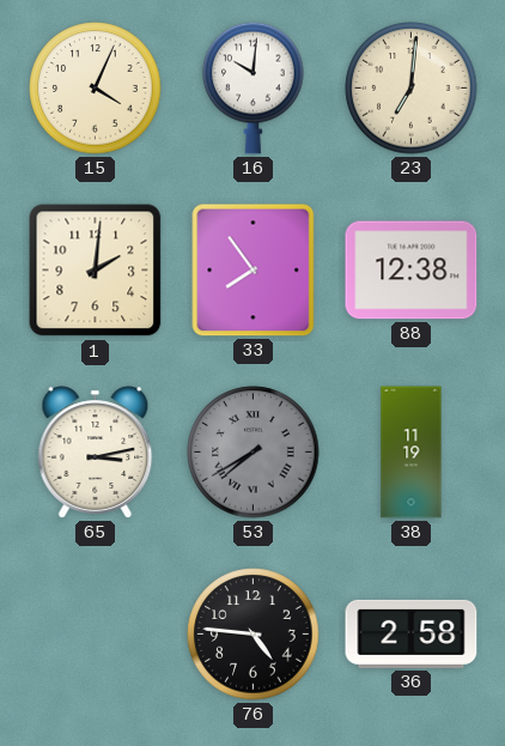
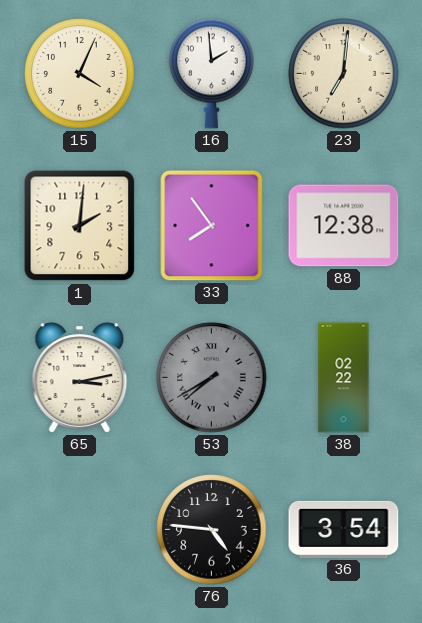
16: 10:01 -> 1:59 (212, 73)
38: 11:19 -> 02:22 (344, 378)
36: 2:58 -> 3:54 (344, 529)
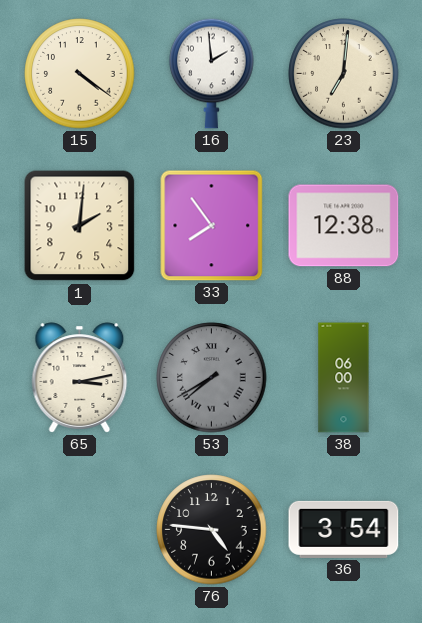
15: 4:04 -> 4:21 (80, 74)
38: 02:22 -> 06:00 (344, 378)
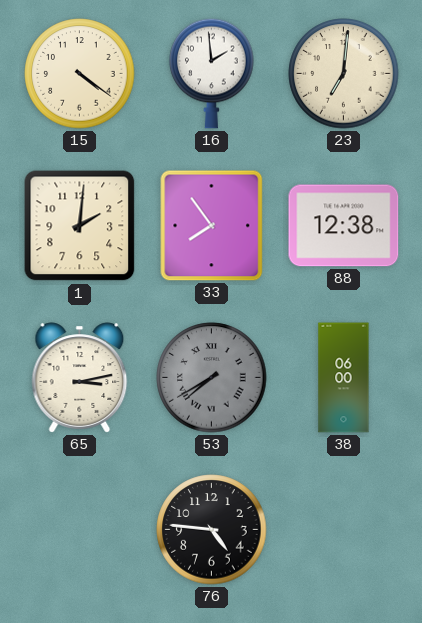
36: 3:54 -> none (344, 529)
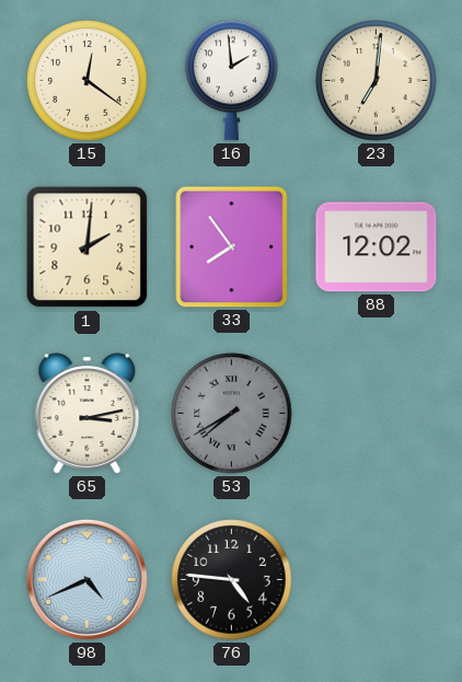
15: 4:21 -> 12:21 (88, 81)
88: 12:38 -> 12:02 (377, 247)
38: 06:00 -> none (344, 378)
98: none -> 4:41 (86, 579)
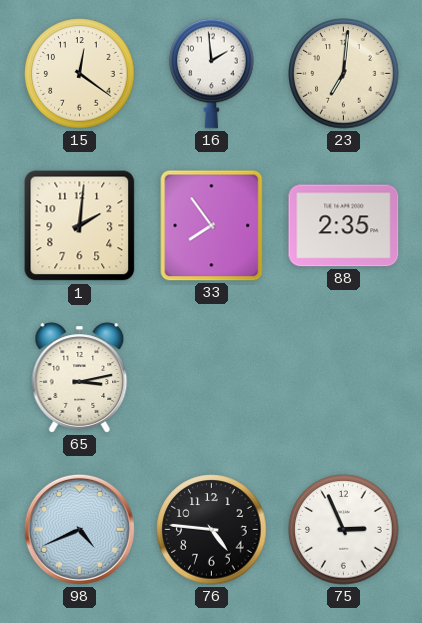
88: 12:02 -> 2:35 (344, 226)
53: 7:40 -> none (232, 414)
75: none -> 2:56 (344, 530)
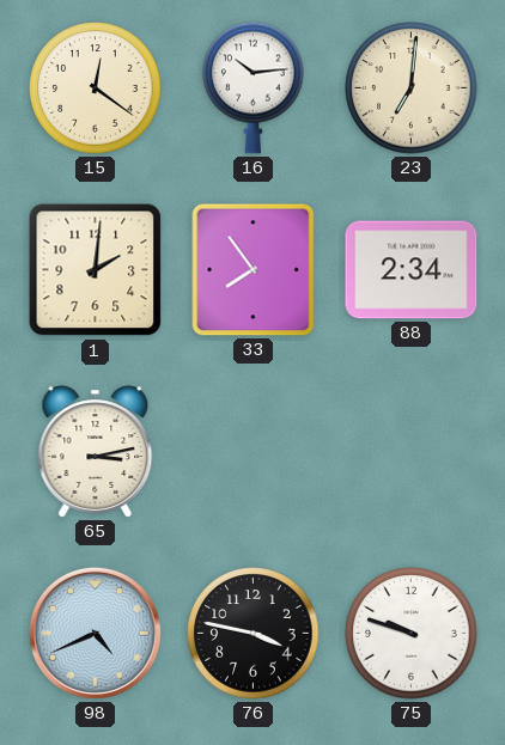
16: 1:59 -> 10:14 (254, 87)
88: 2:35 -> 2:34 (412, 270)
76: 4:46 -> 3:47 (254, 634)
75: 2:56 -> 9:48 (412, 634)
